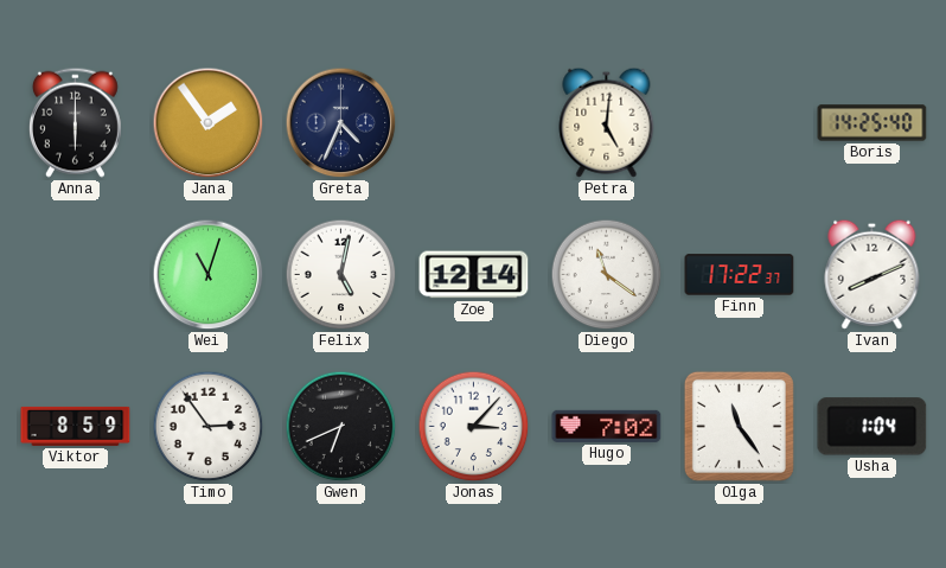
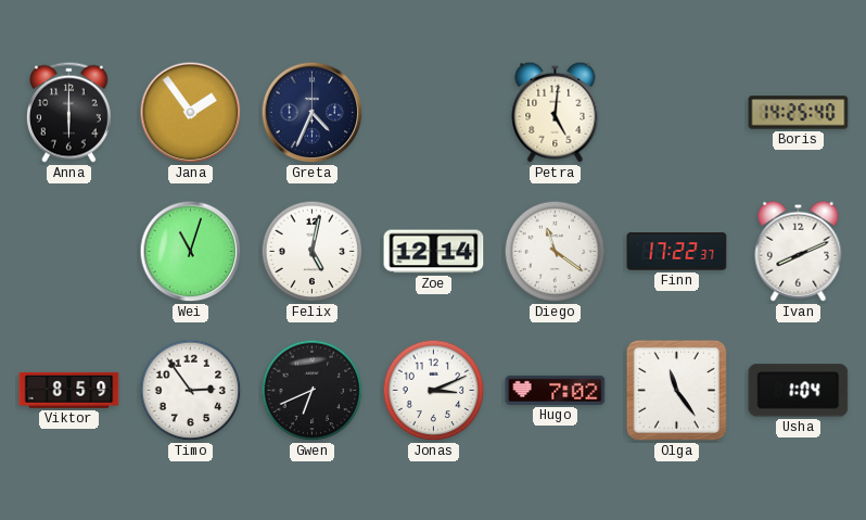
Jonas: 3:07 -> 3:11 (434, 391)
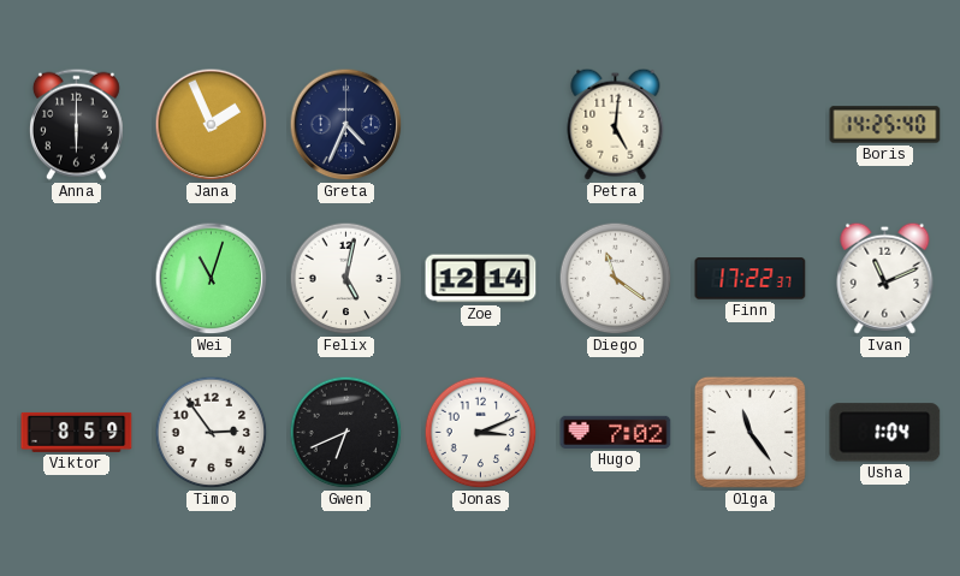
Jana: 1:54 -> 1:56 (212, 125)
Ivan: 8:11 -> 11:11 (885, 278)
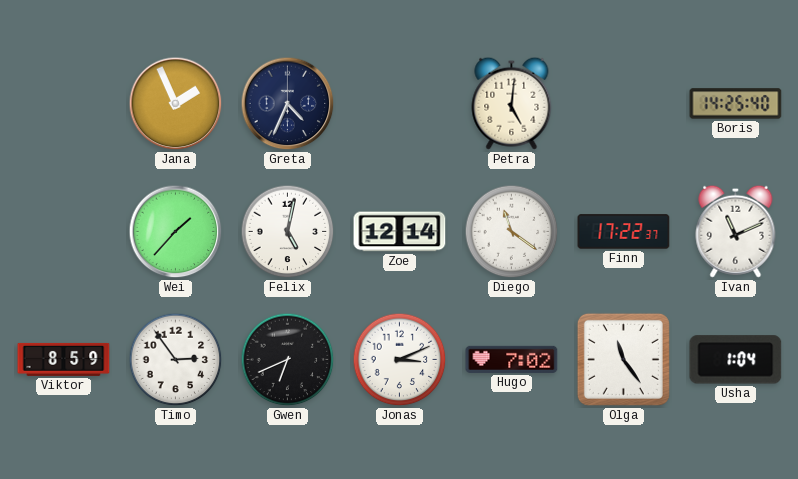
Anna: 6:00 -> none (76, 124)
Wei: 11:03 -> 1:37 (176, 232)
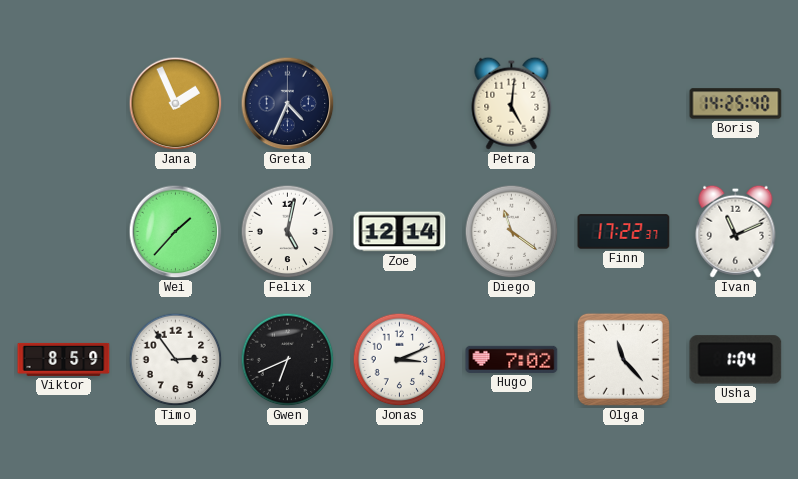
Olga: 11:24 -> 11:23 (623, 359)
